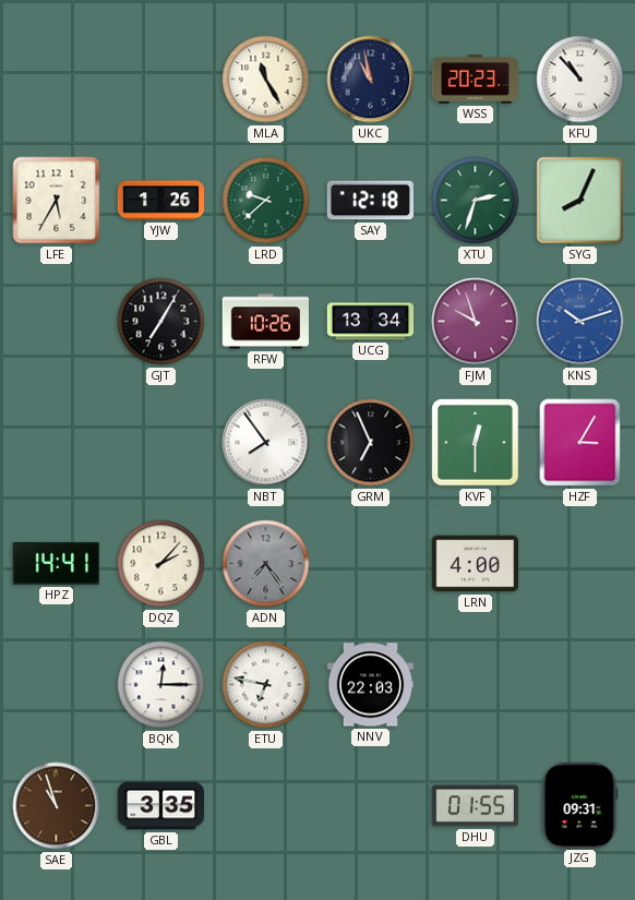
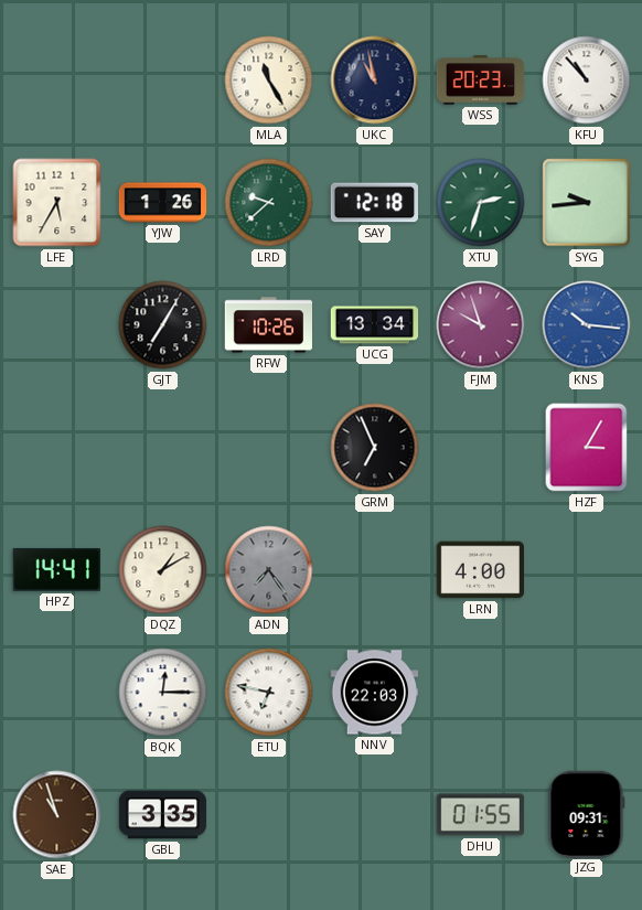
SYG: 8:04 -> 9:44 (587, 203)
KNS: 10:12 -> 10:16 (587, 325)
NBT: 7:54 -> none (266, 443)
KVF: 12:30 -> none (476, 443)
DQZ: 2:07 -> 1:10 (163, 570)
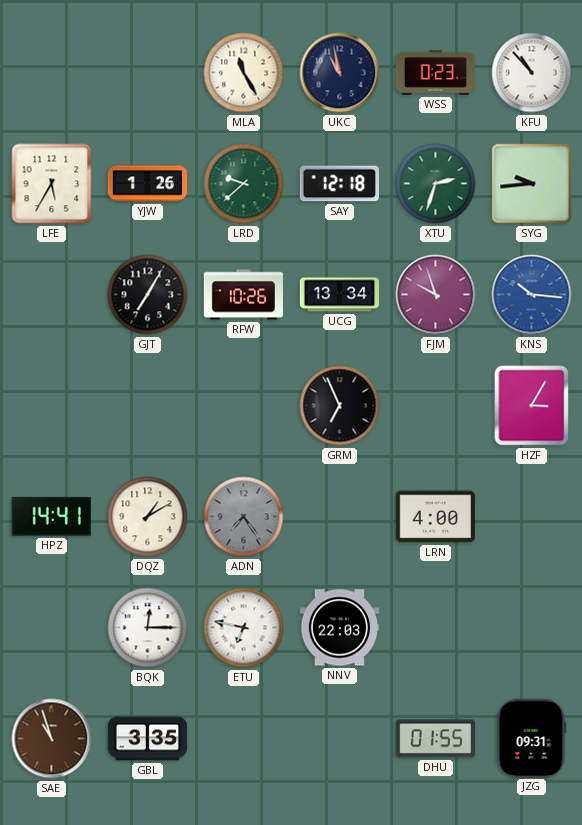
WSS: 20:23 -> 0:23 (436, 73)
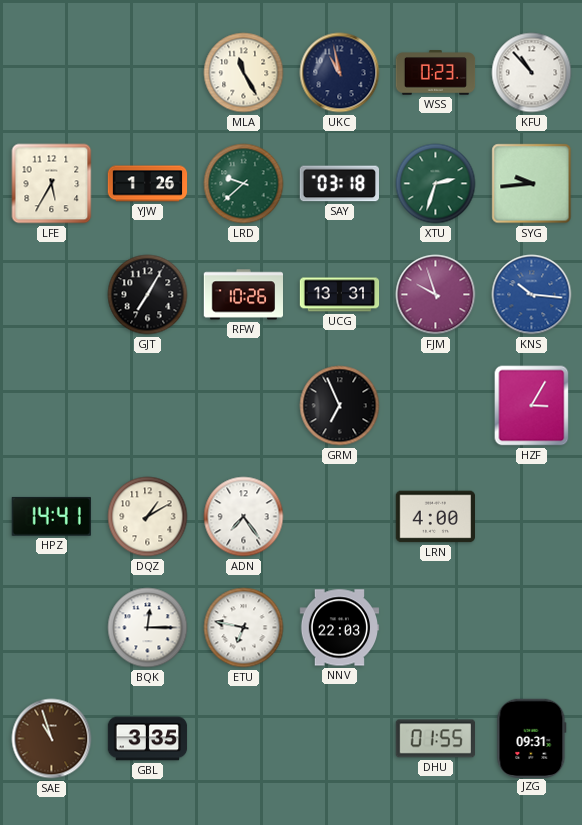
SAY: 12:18 -> 03:18 (339, 184)
UCG: 13:34 -> 13:31 (340, 295)
ADN dial: grey -> white (244, 517)
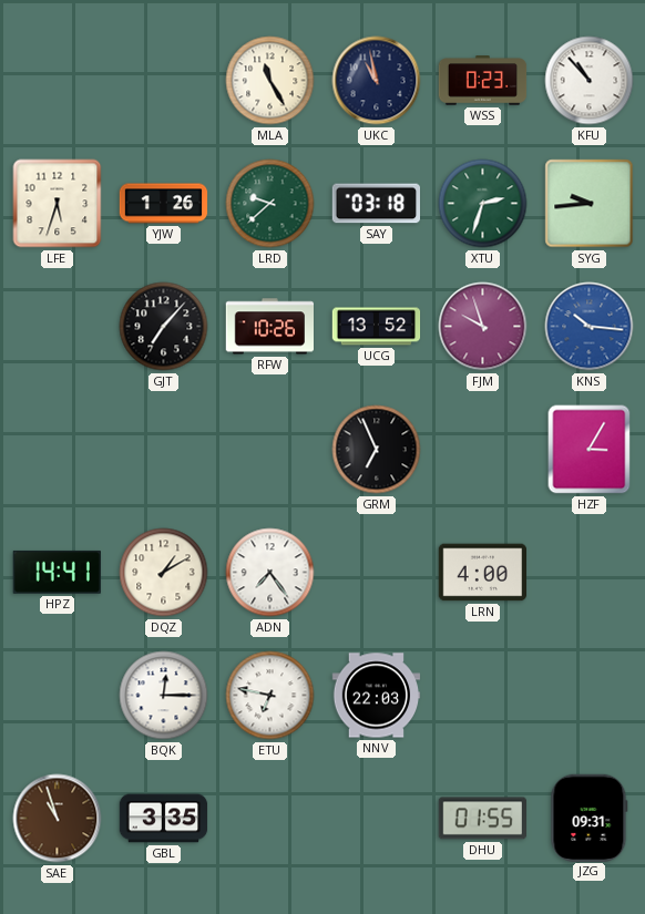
LFE: 5:35 -> 5:33 (58, 204)
GJT: 7:05 -> 7:07 (164, 327)
UCG: 13:31 -> 13:52 (377, 327)
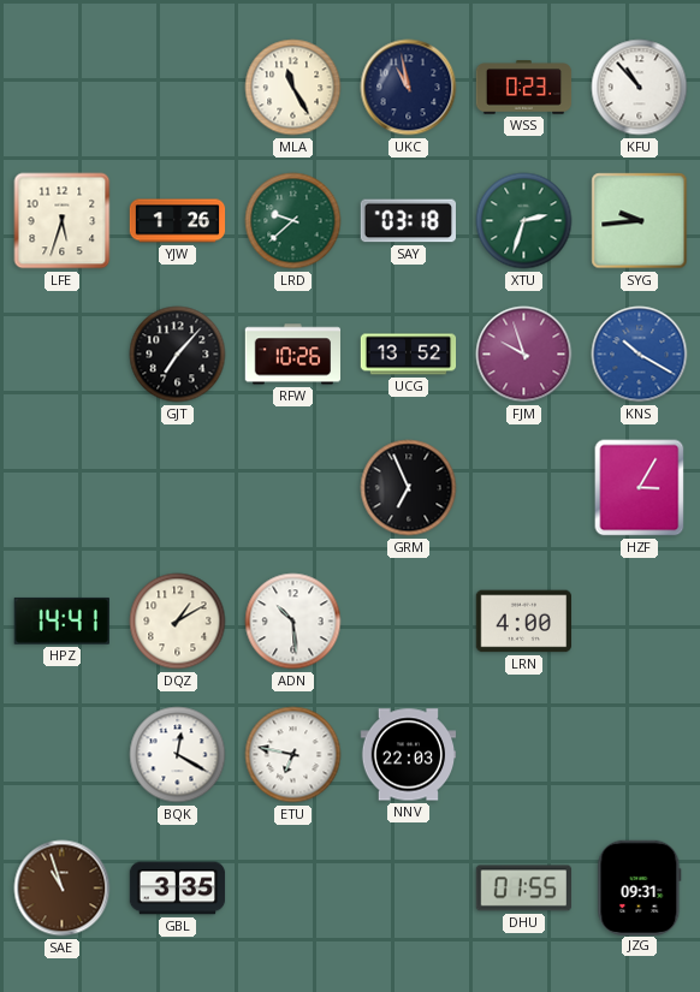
KNS: 10:16 -> 10:20 (640, 355)
ADN: 7:24 -> 10:29 (293, 622)
BQK: 12:15 -> 12:20 (178, 755)
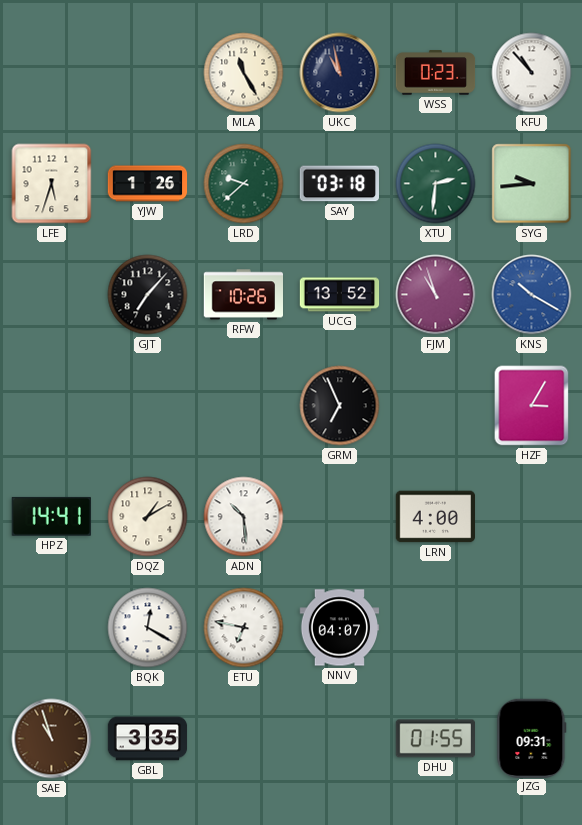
XTU: 2:33 -> 2:31 (436, 184)
FJM: 9:57 -> 10:57 (436, 295)
NNV: 22:03 -> 04:07 (340, 628)
